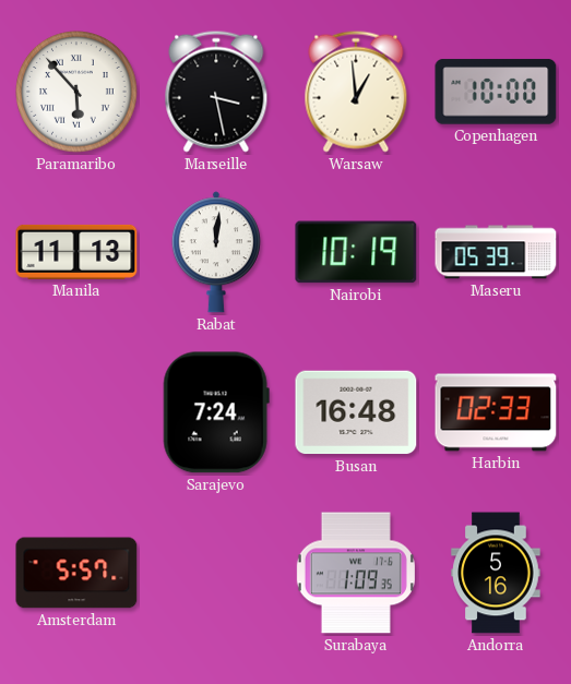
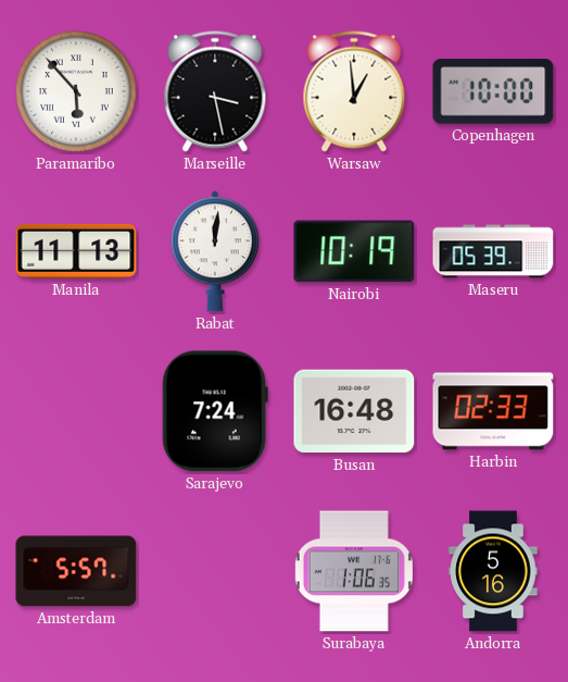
Surabaya: 1:09 -> 1:06 (354, 571)
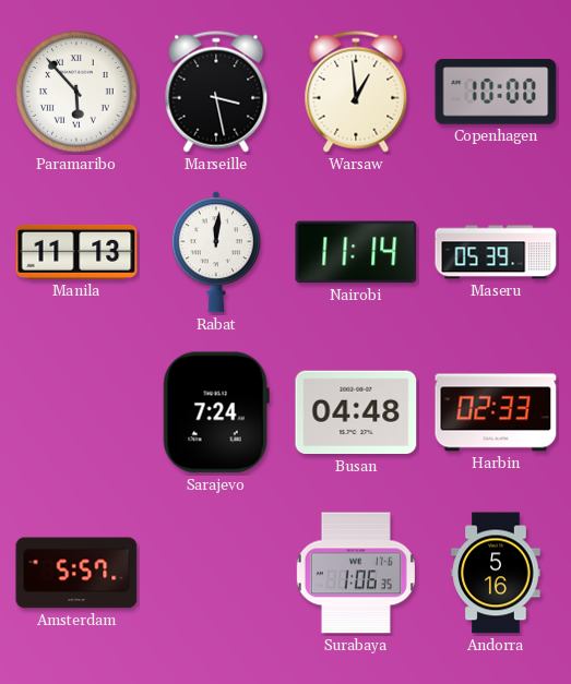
Nairobi: 10:19 -> 11:14 (356, 252)
Busan: 16:48 -> 04:48 (356, 412)
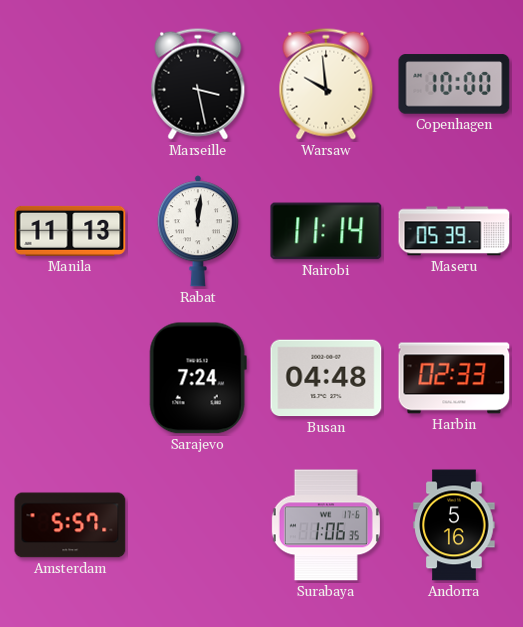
Paramaribo: 5:53 -> none (76, 92)
Warsaw: 12:59 -> 9:59 (326, 84)
